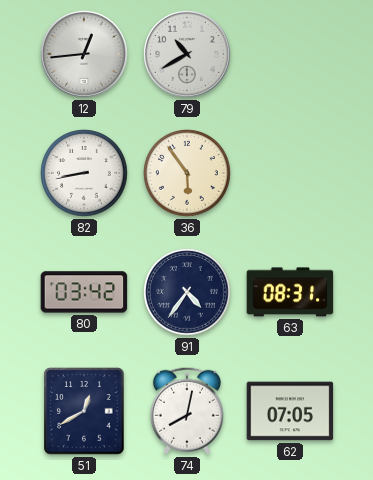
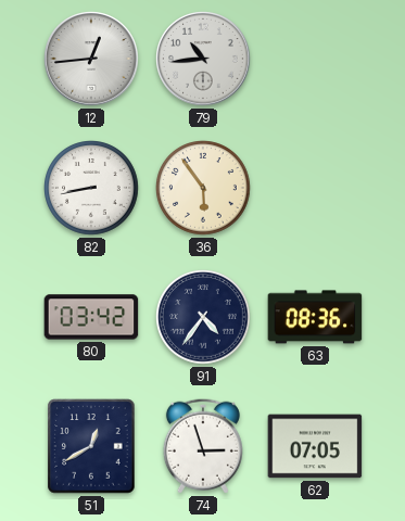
79: 10:40 -> 10:44 (203, 59)
63: 08:31 -> 08:36 (315, 317)
74: 8:02 -> 2:57 (203, 446)
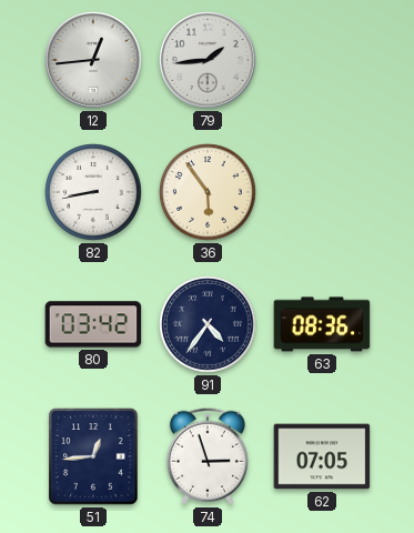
79: 10:44 -> 1:44 (208, 60)
51: 12:40 -> 12:44 (93, 456)
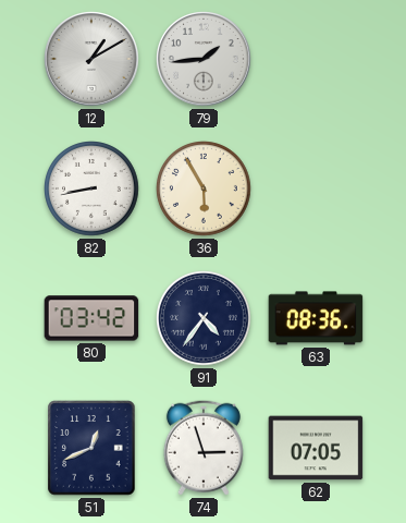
12: 12:44 -> 1:10 (91, 59)
36: 5:54 -> 5:55 (205, 190)
51: 12:44 -> 12:41 (91, 448)
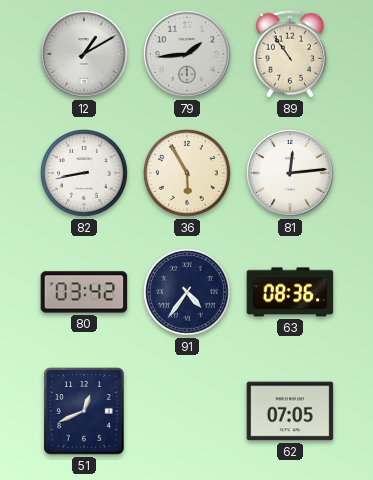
89: none -> 10:54 (290, 54)
81: none -> 12:14 (290, 173)
74: 2:57 -> none (204, 448)
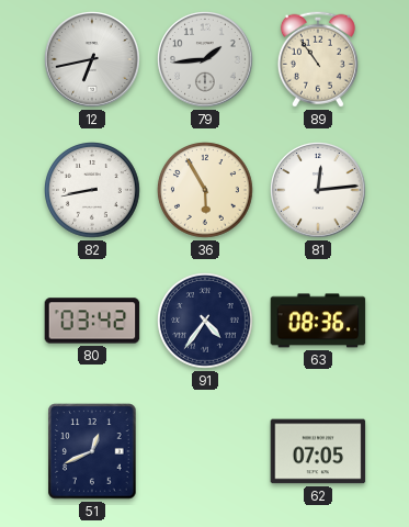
12: 1:10 -> 6:43 (92, 59)
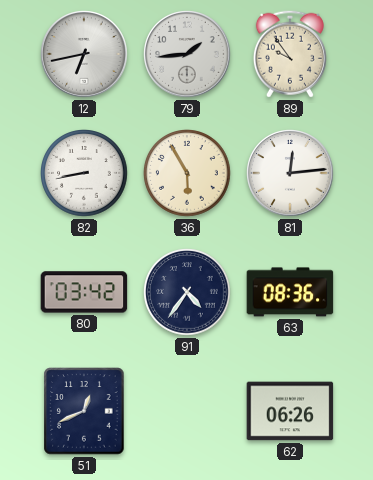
89: 10:54 -> 9:54 (290, 54)
62: 07:05 -> 06:26 (290, 411)
